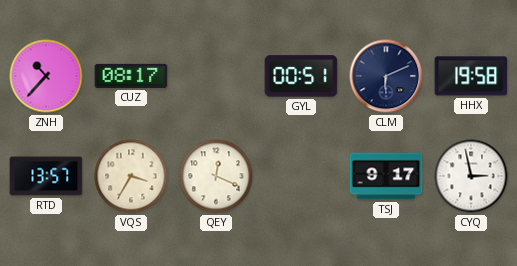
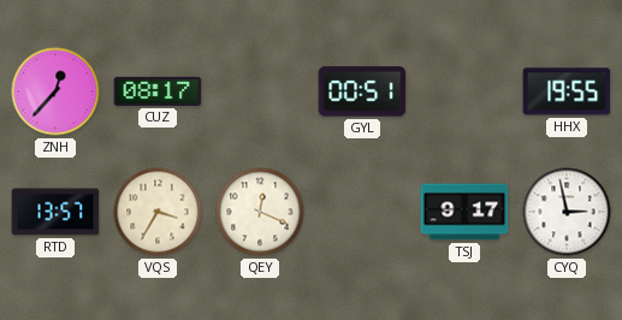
ZNH: 10:37 -> 12:37 (55, 91)
CLM: 6:11 -> none (386, 76)
HHX: 19:58 -> 19:55 (567, 91)
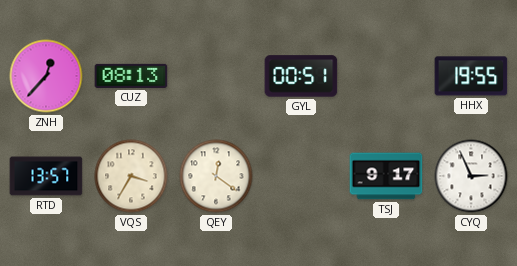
CUZ: 08:17 -> 08:13 (131, 76)
QEY: 12:19 -> 12:21 (216, 176)
CYQ: 2:58 -> 2:56 (471, 176)
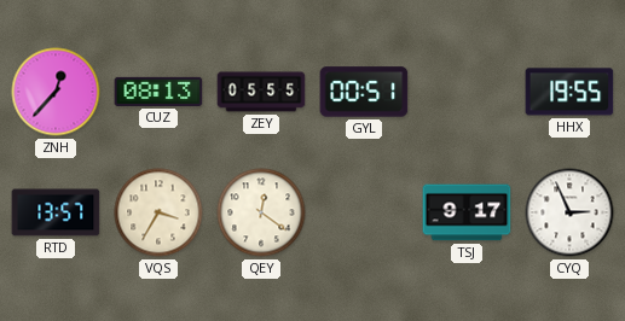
ZEY: none -> 05:55 (261, 92)
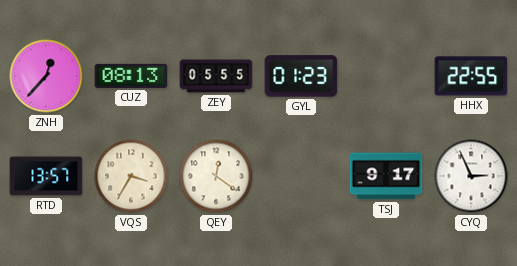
GYL: 00:51 -> 01:23 (301, 76)
HHX: 19:55 -> 22:55 (471, 76)
